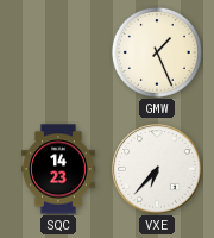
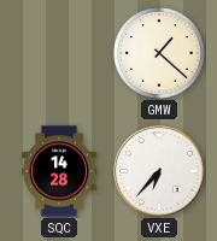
GMW: 1:26 -> 1:22 (159, 53)
SQC: 14:23 -> 14:28 (60, 171)
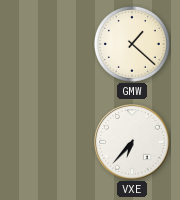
SQC: 14:28 -> none (60, 171)
